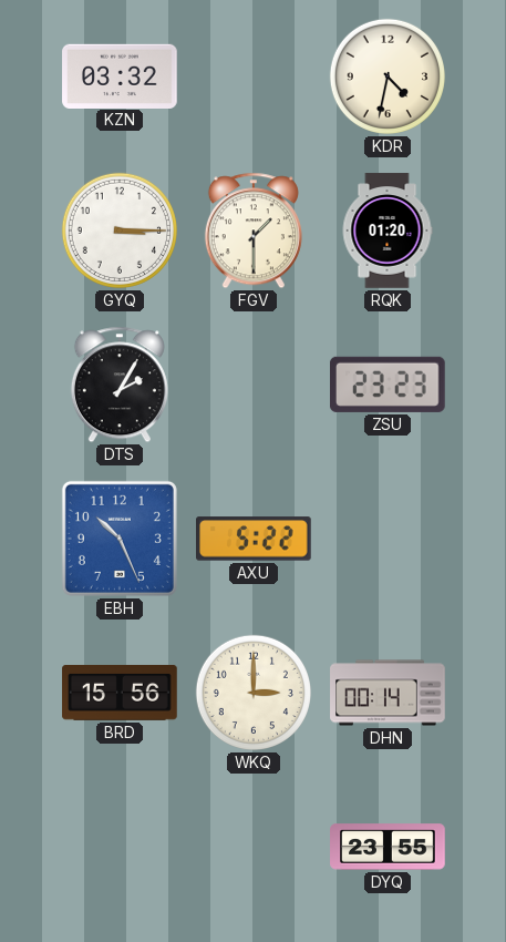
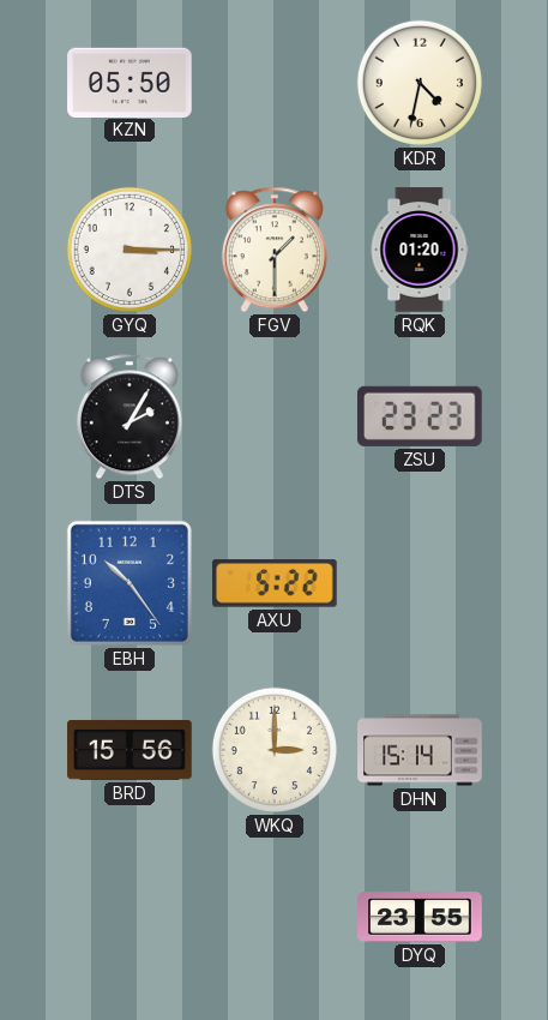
KZN: 03:32 -> 05:50 (130, 82)
EBH: 10:26 -> 10:24 (130, 583)
DHN: 00:14 -> 15:14 (420, 750)
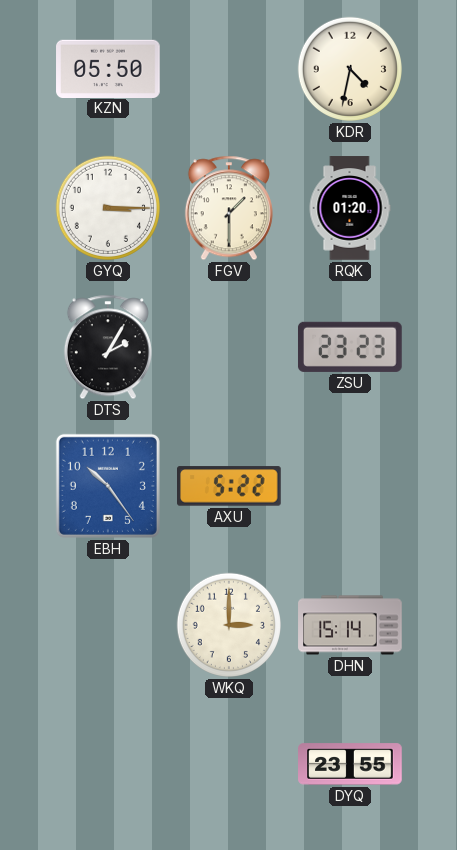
BRD: 15:56 -> none (130, 750)
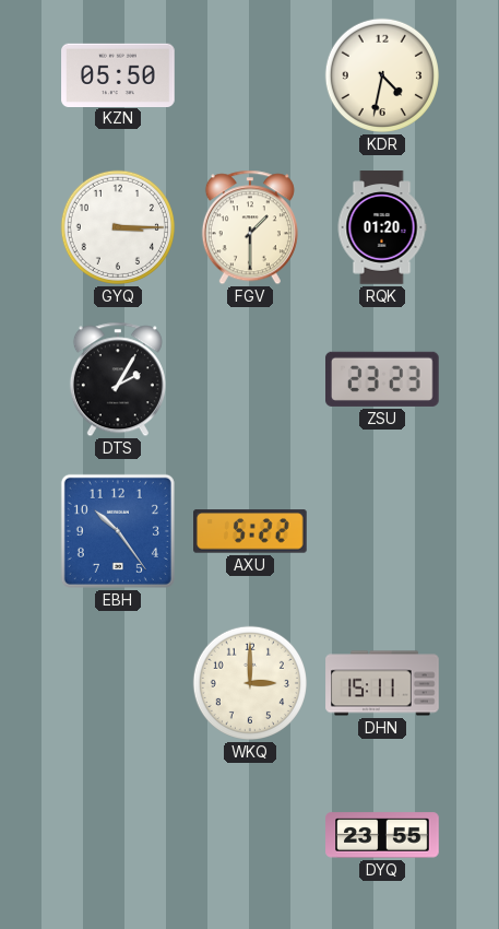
DHN: 15:14 -> 15:11 (382, 683)
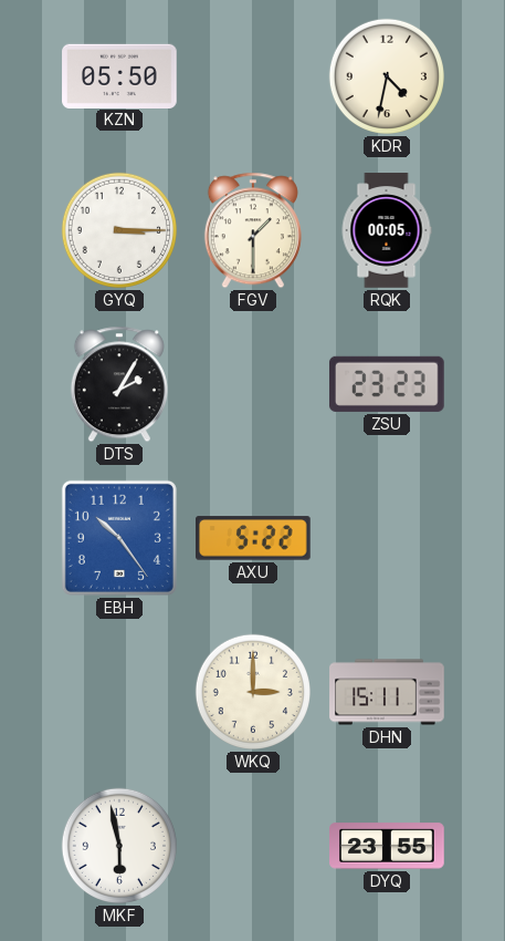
RQK: 01:20 -> 00:05 (387, 230)
MKF: none -> 5:58 (119, 846)
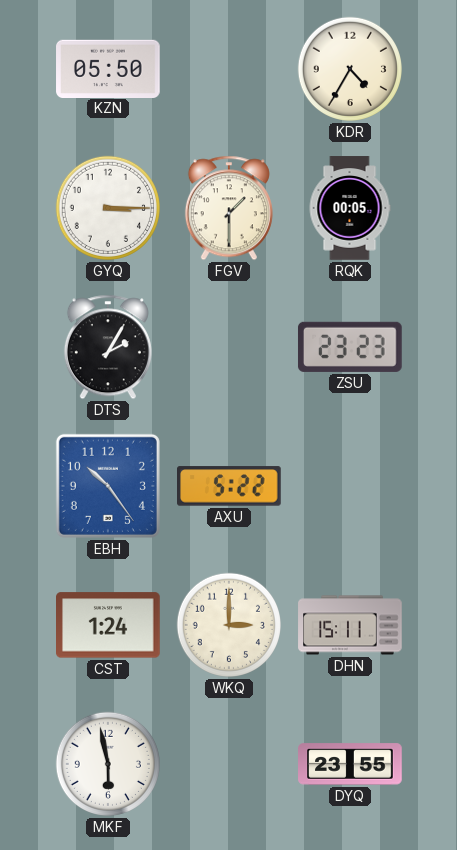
KDR: 4:32 -> 4:35 (350, 69)
CST: none -> 1:24 (109, 625)
